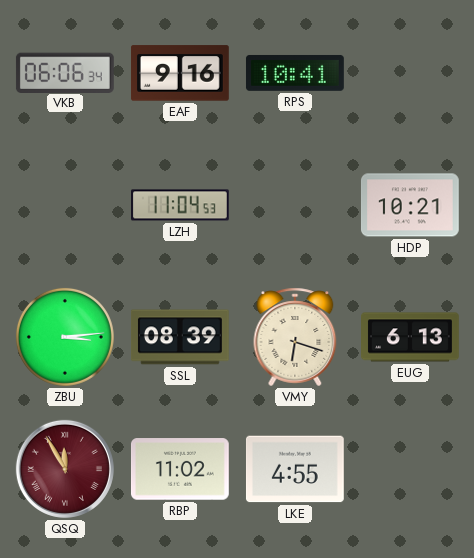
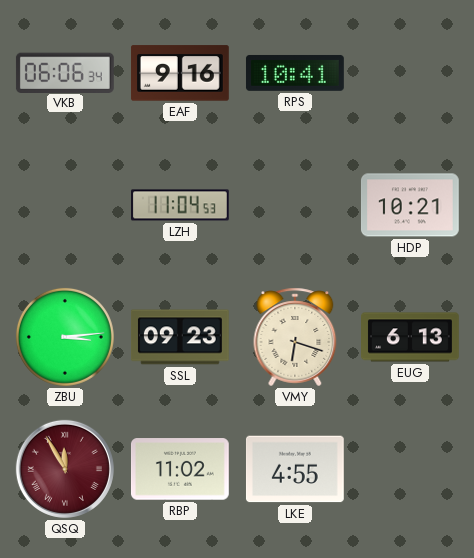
SSL: 08:39 -> 09:23 (180, 337)
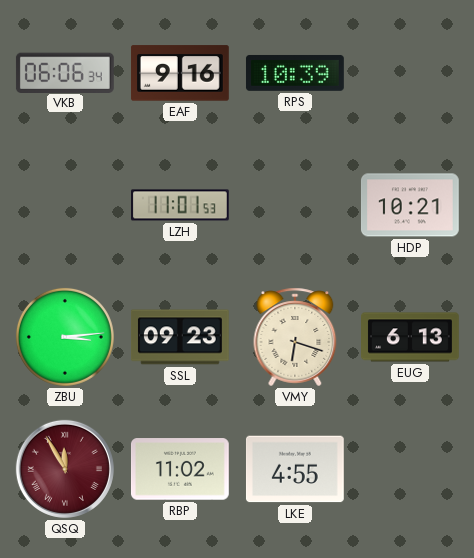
RPS: 10:41 -> 10:39 (295, 73)
LZH: 11:04 -> 11:01 (181, 205)
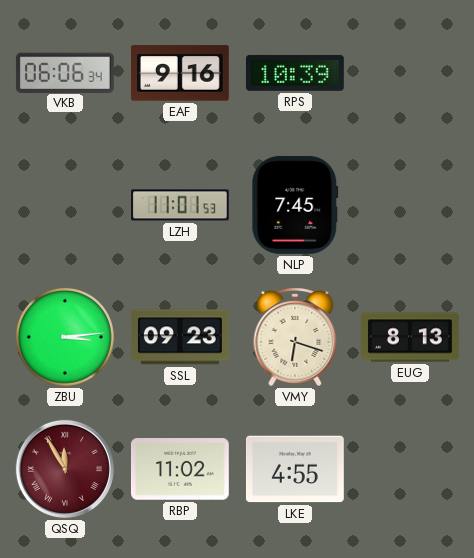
NLP: none -> 7:45 (295, 205)
HDP: 10:21 -> none (410, 205)
EUG: 6:13 -> 8:13 (411, 337)
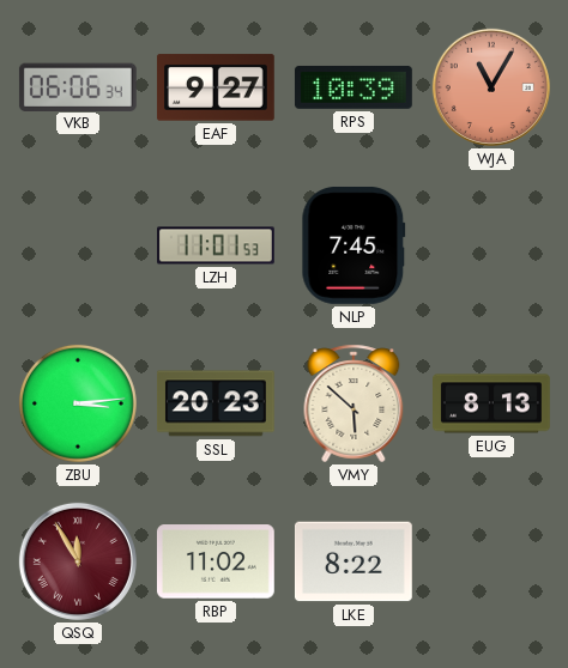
EAF: 9:16 -> 9:27 (216, 87)
WJA: none -> 11:05 (491, 87)
SSL: 09:23 -> 20:23 (216, 403)
VMY: 6:18 -> 5:52 (354, 403)
LKE: 4:55 -> 8:22 (354, 561)
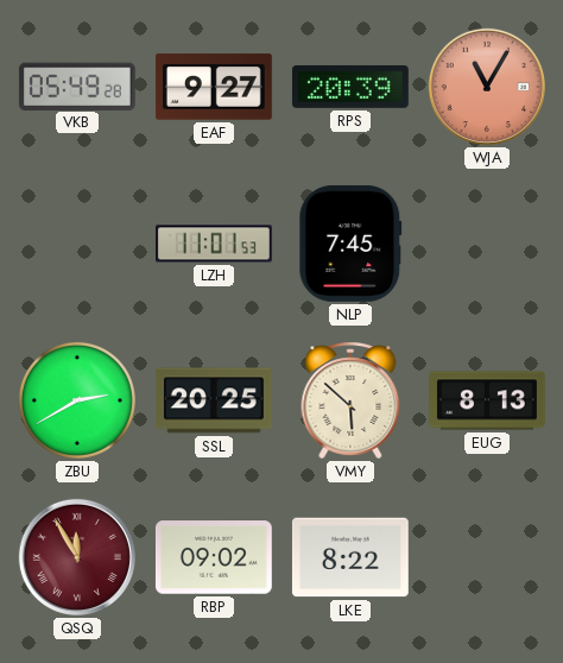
VKB: 06:06 -> 05:49 (77, 86)
RPS: 10:39 -> 20:39 (350, 87)
ZBU: 3:14 -> 2:40 (77, 400)
SSL: 20:23 -> 20:25 (214, 400)
RBP: 11:02 -> 09:02 (214, 557)
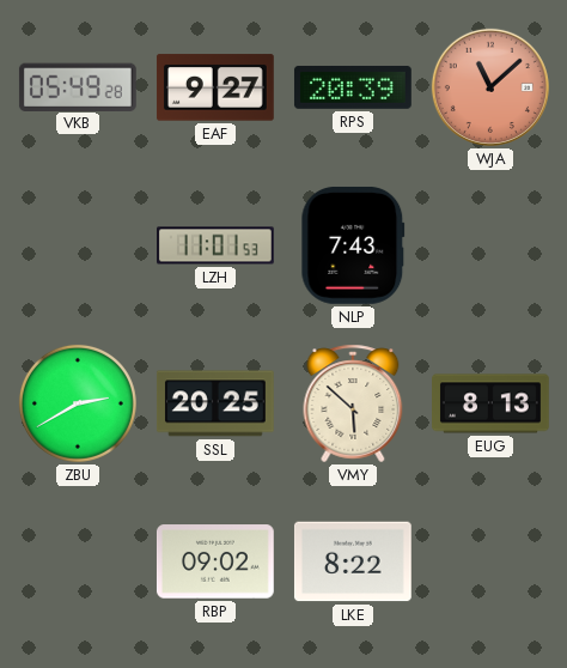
WJA: 11:05 -> 11:08 (490, 87)
NLP: 7:45 -> 7:43 (353, 245)
QSQ: 11:55 -> none (77, 557)
